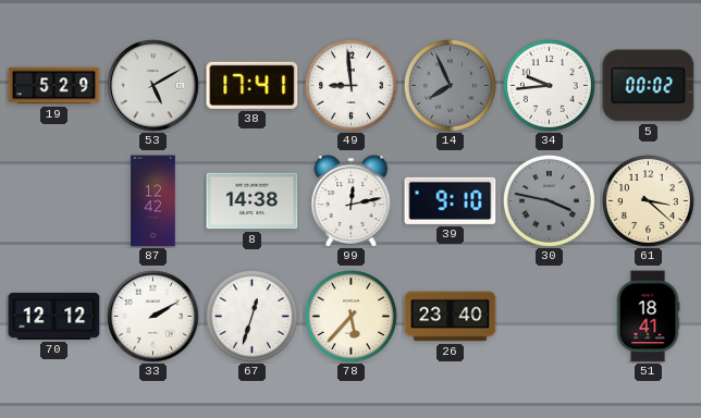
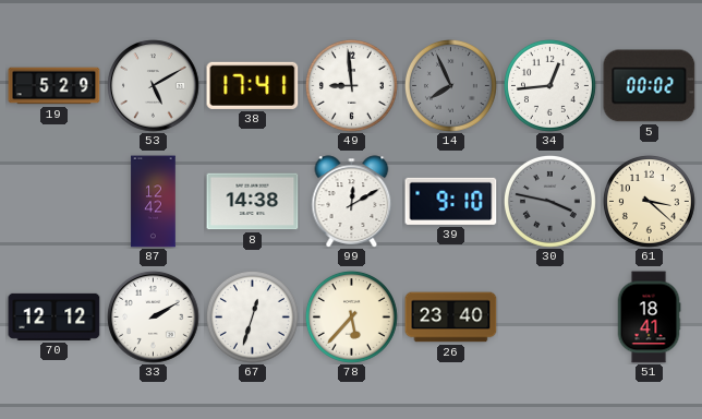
34: 9:44 -> 12:44 (549, 85)
99: 12:13 -> 12:10 (352, 202)
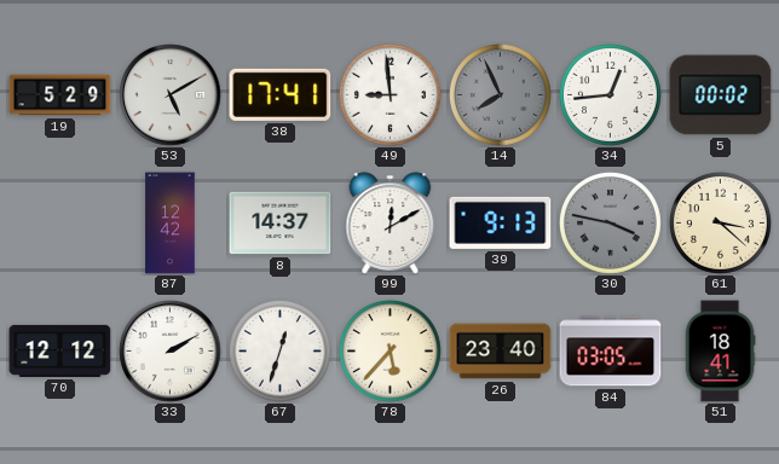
8: 14:38 -> 14:37 (281, 224)
39: 9:10 -> 9:13 (501, 222)
84: none -> 03:05 (611, 352)
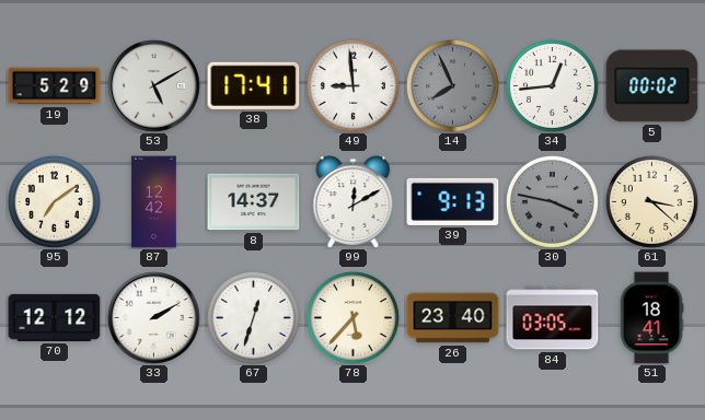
95: none -> 7:09 (54, 201)
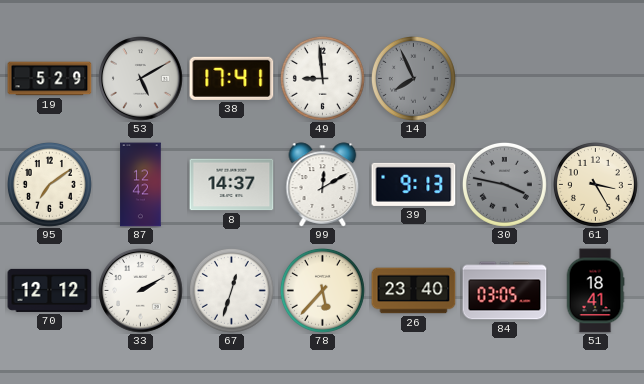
34: 12:44 -> none (552, 85)
5: 00:02 -> none (652, 86)
61: 3:22 -> 3:25 (595, 184)
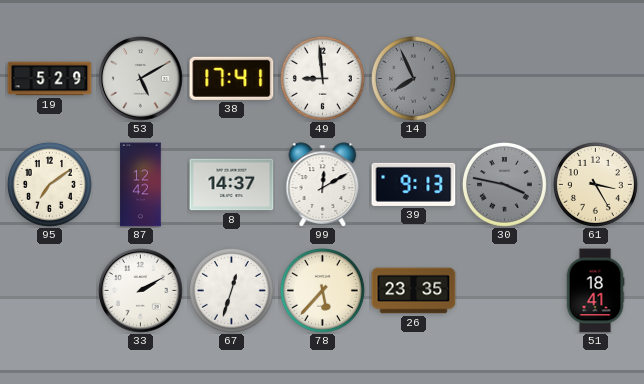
70: 12:12 -> none (50, 290)
26: 23:40 -> 23:35 (414, 291)
84: 03:05 -> none (505, 291)
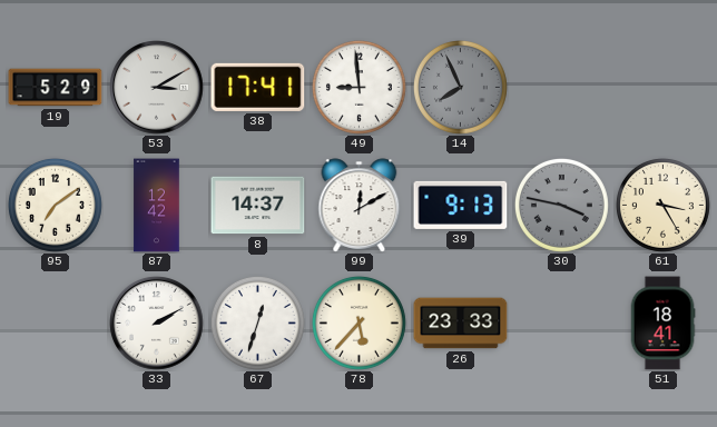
53: 5:10 -> 3:10 (157, 88)
26: 23:35 -> 23:33 (461, 324)
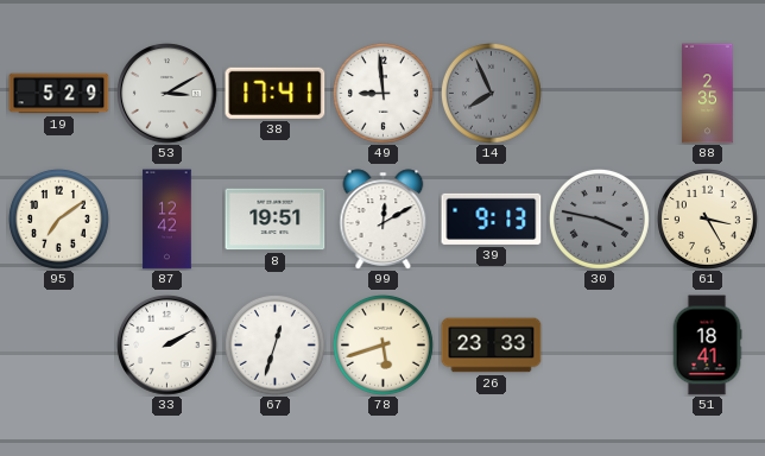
88: none -> 2:35 (708, 94)
8: 14:37 -> 19:51 (276, 220)
78: 5:37 -> 5:42 (383, 344)
